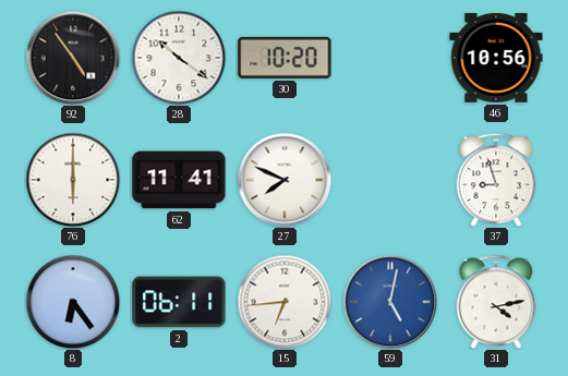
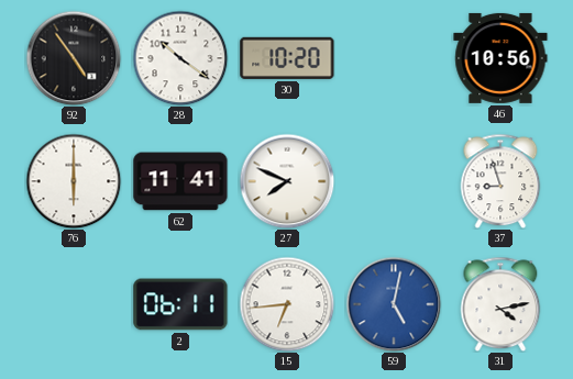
8: 6:24 -> none (73, 302)
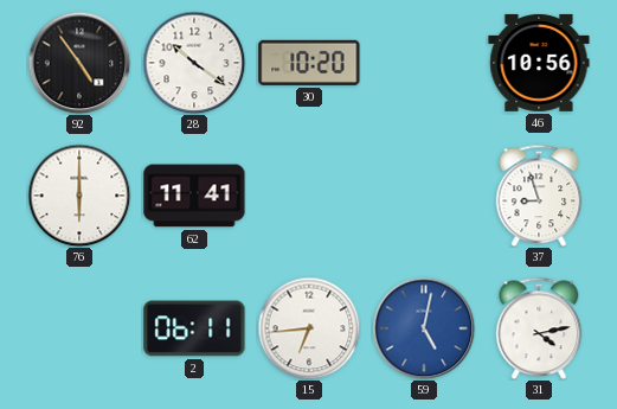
27: 7:49 -> none (287, 181)
